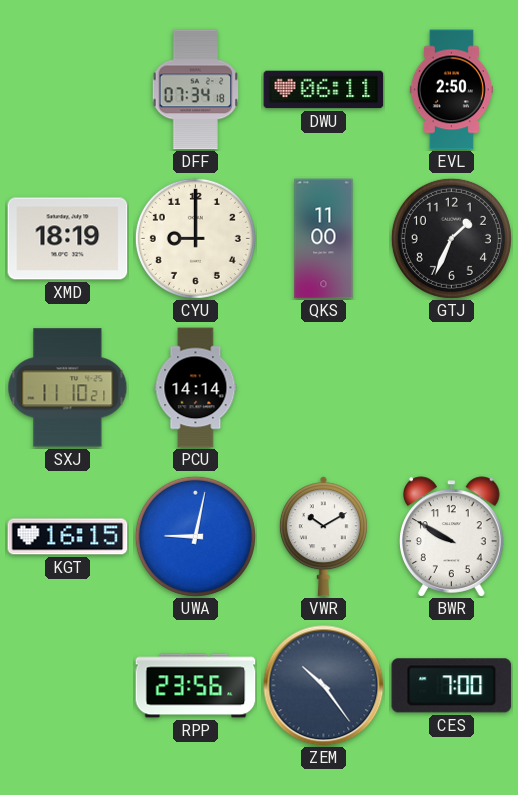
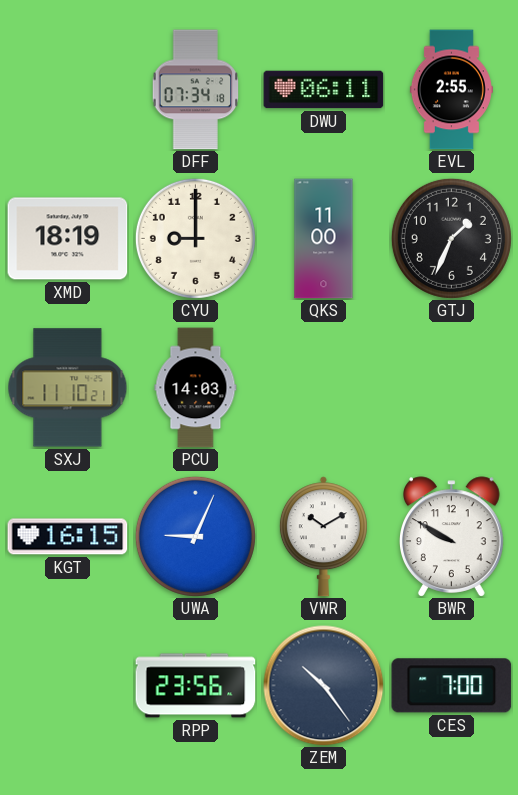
EVL: 2:50 -> 2:55 (451, 90)
PCU: 14:14 -> 14:03 (196, 388)
UWA: 9:02 -> 9:04 (195, 536)
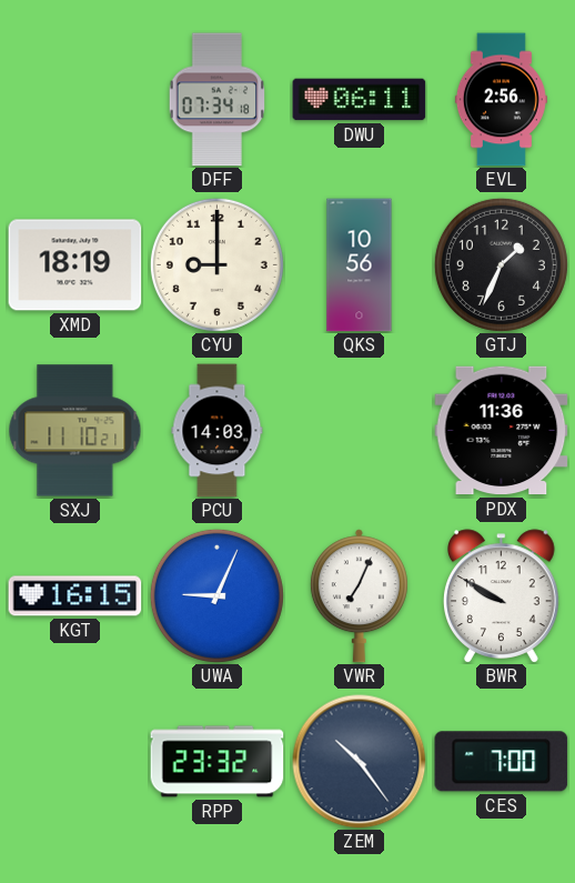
EVL: 2:55 -> 2:56 (501, 100)
QKS: 11:00 -> 10:56 (360, 265)
PDX: none -> 11:36 (502, 431)
VWR: 10:10 -> 7:04 (359, 596)
RPP: 23:56 -> 23:32 (218, 762)
